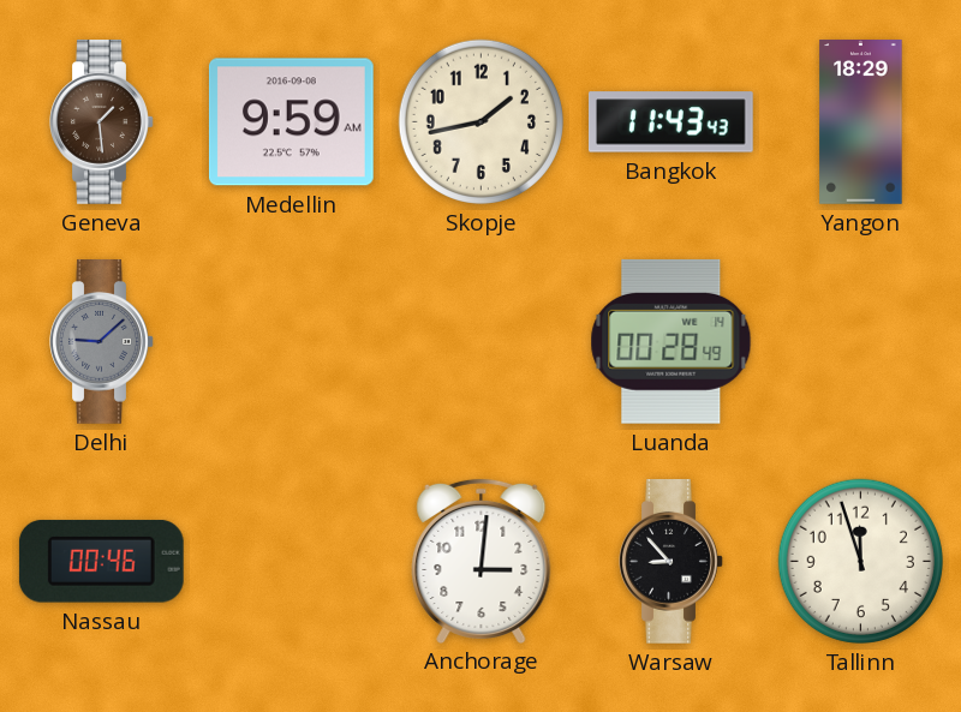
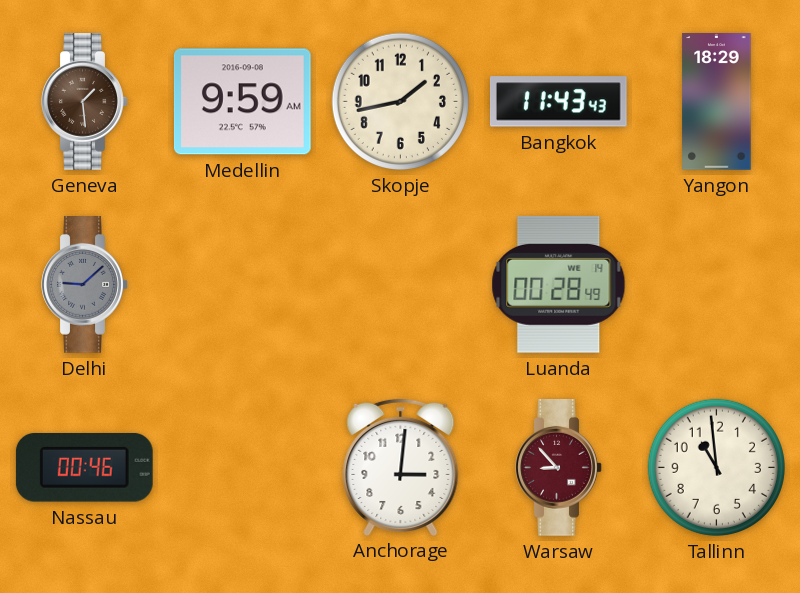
Warsaw dial: black -> burgundy (559, 468)
Tallinn: 11:57 -> 10:59 (716, 467)
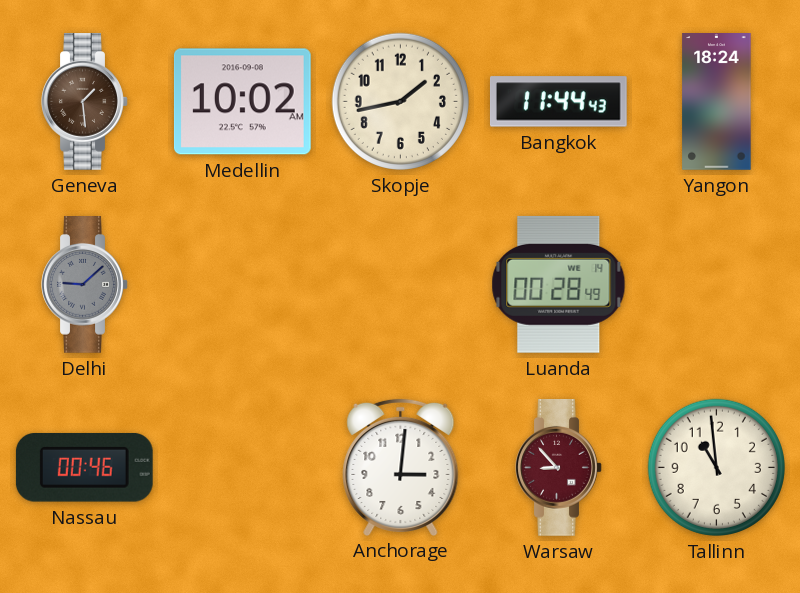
Medellin: 9:59 -> 10:02 (242, 102)
Bangkok: 11:43 -> 11:44 (558, 102)
Yangon: 18:29 -> 18:24 (717, 102)
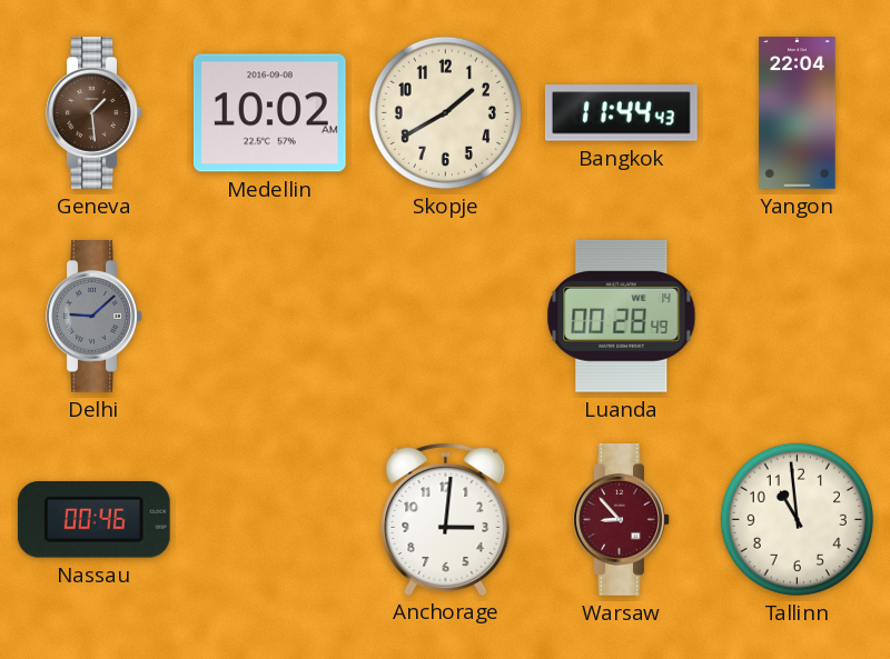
Skopje: 1:43 -> 1:40 (445, 112)
Yangon: 18:24 -> 22:04 (798, 113)
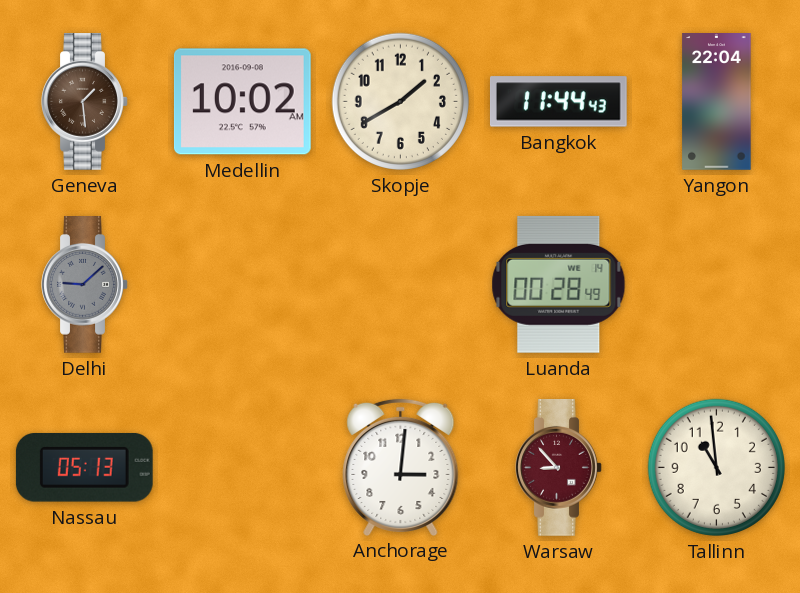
Nassau: 00:46 -> 05:13 (84, 468)
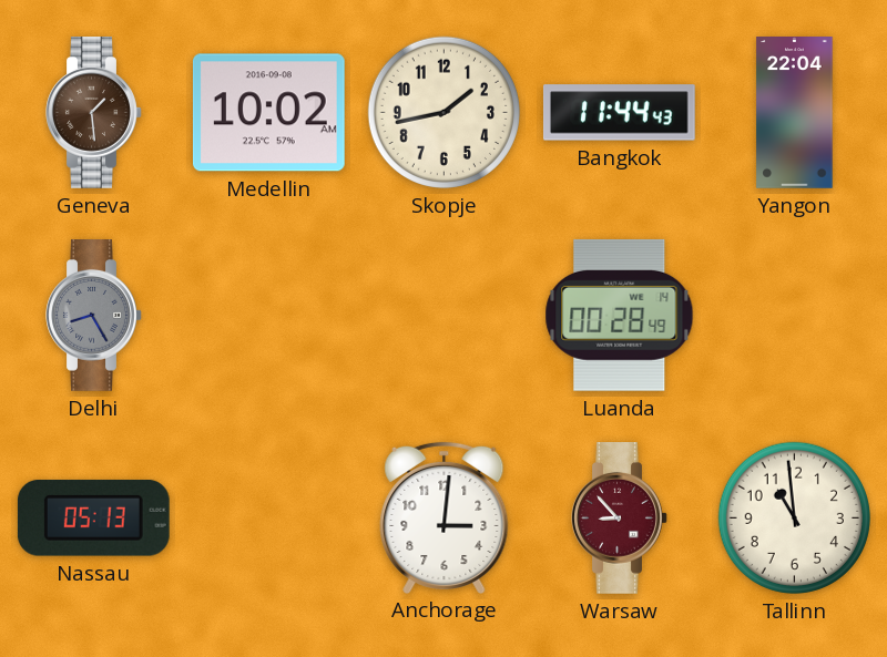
Skopje: 1:40 -> 1:43 (443, 112)
Delhi: 9:08 -> 8:25 (94, 316)
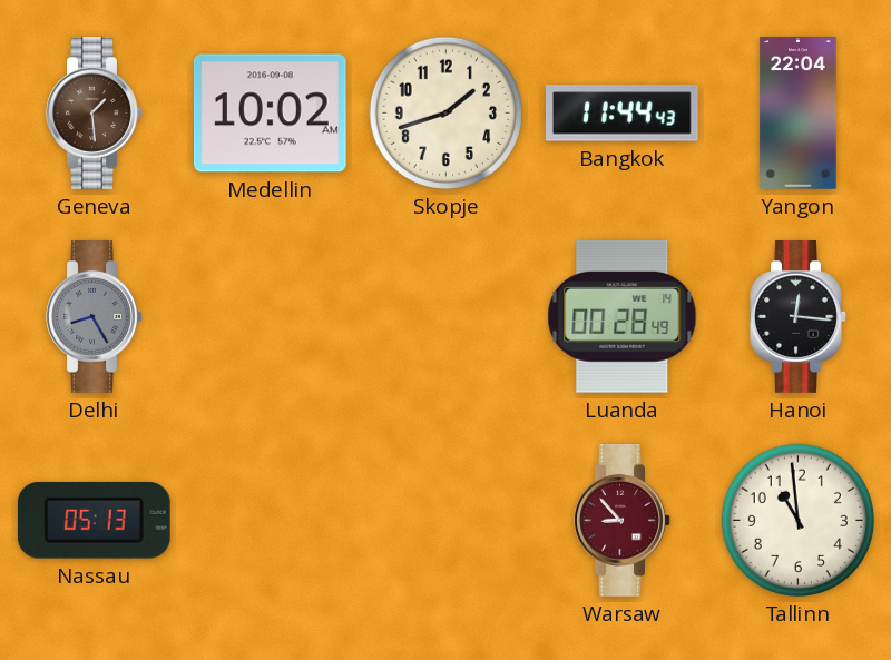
Skopje: 1:43 -> 1:42 (445, 112)
Hanoi: none -> 12:16 (799, 317)
Anchorage: 3:01 -> none (445, 517)
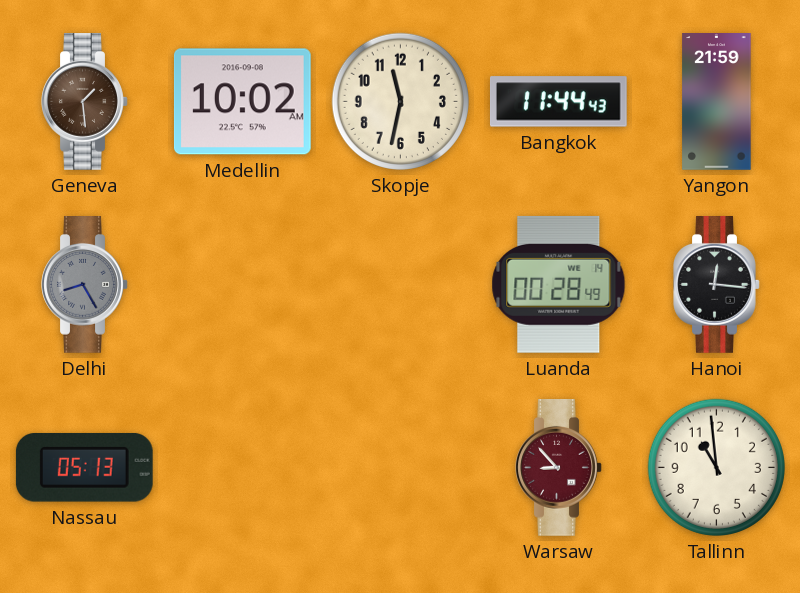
Skopje: 1:42 -> 11:32 (400, 101)
Yangon: 22:04 -> 21:59 (717, 102)
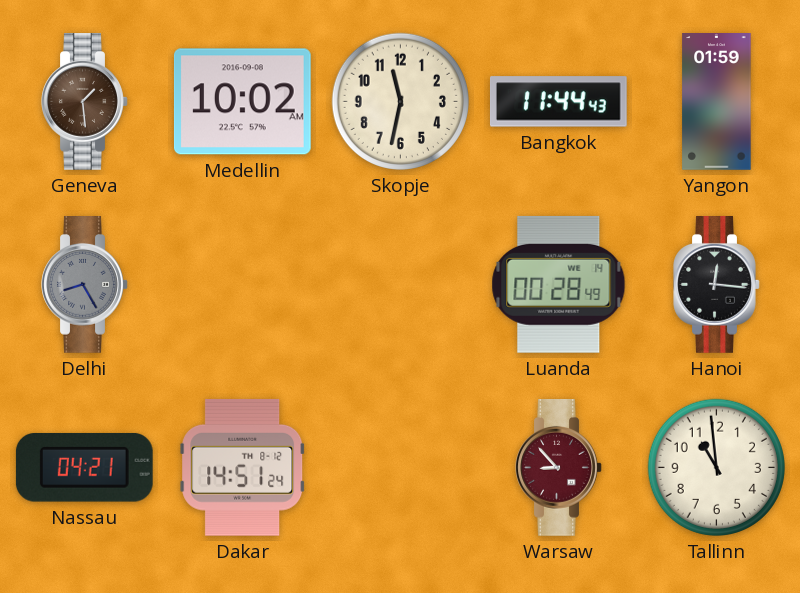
Yangon: 21:59 -> 01:59 (717, 102)
Nassau: 05:13 -> 04:21 (84, 468)
Dakar: none -> 14:51 (243, 467)
